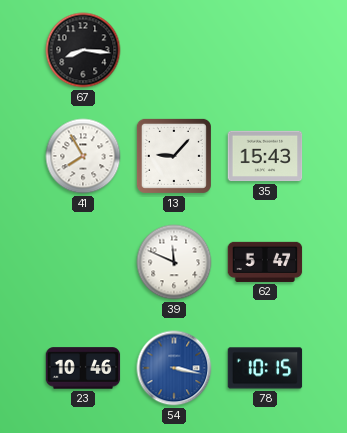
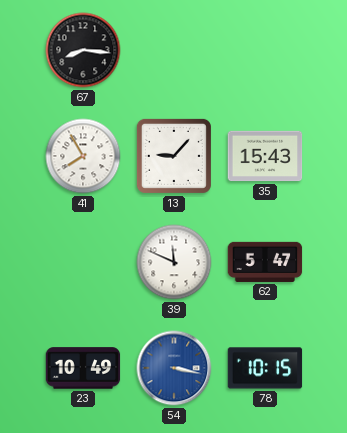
23: 10:46 -> 10:49 (83, 368)
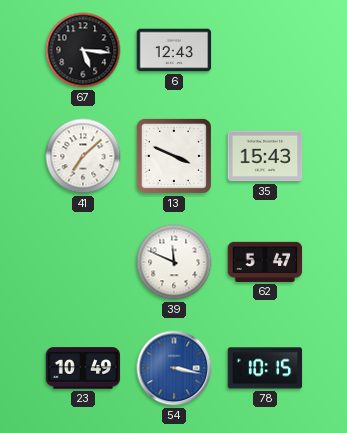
67: 8:16 -> 5:16 (83, 50)
6: none -> 12:43 (174, 50)
41: 7:55 -> 7:08 (83, 156)
13: 9:07 -> 3:49 (174, 156)
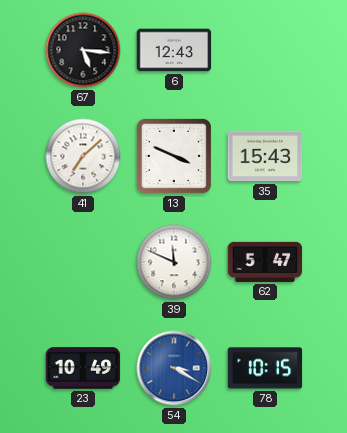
54: 3:17 -> 3:20 (174, 368)
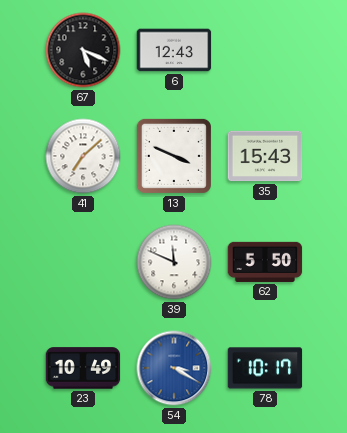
67: 5:16 -> 5:19 (83, 50)
62: 5:47 -> 5:50 (265, 262)
78: 10:15 -> 10:17 (265, 368)
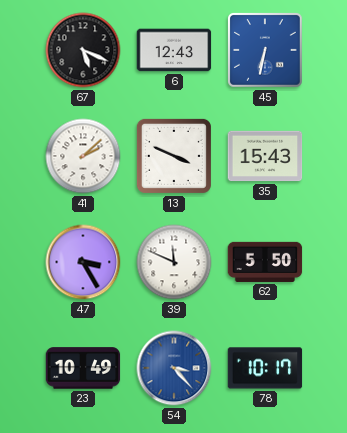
45: none -> 6:32 (266, 51)
41: 7:08 -> 2:08 (83, 156)
47: none -> 3:25 (83, 262)
54: 3:20 -> 3:23 (174, 368)
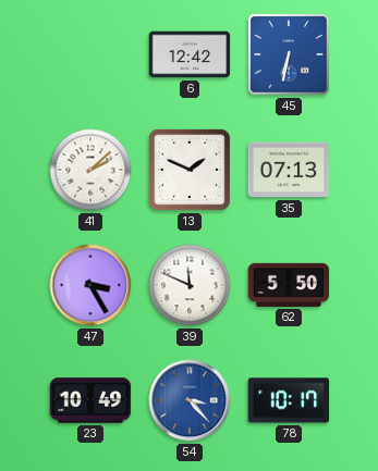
67: 5:19 -> none (83, 50)
6: 12:43 -> 12:42 (190, 54)
13: 3:49 -> 1:49 (190, 170)
35: 15:43 -> 07:13 (289, 170)
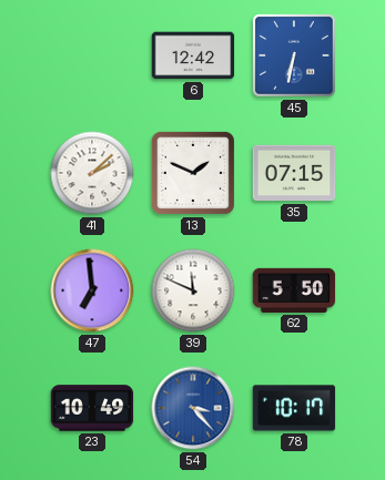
35: 07:13 -> 07:15 (294, 173)
47: 3:25 -> 6:59 (92, 290)
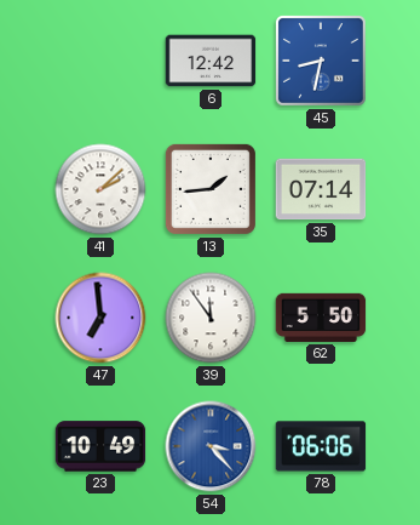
45: 6:32 -> 8:32 (322, 62)
13: 1:49 -> 1:44 (211, 189)
35: 07:15 -> 07:14 (321, 189)
39: 11:49 -> 11:54 (211, 318)
78: 10:17 -> 06:06 (321, 446)
